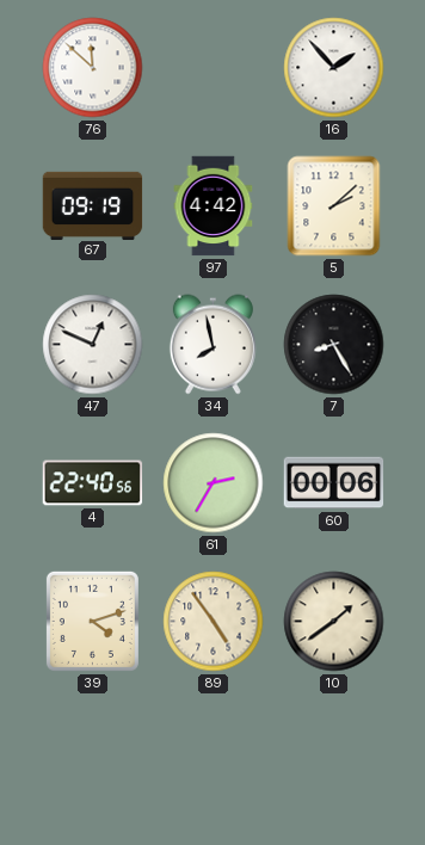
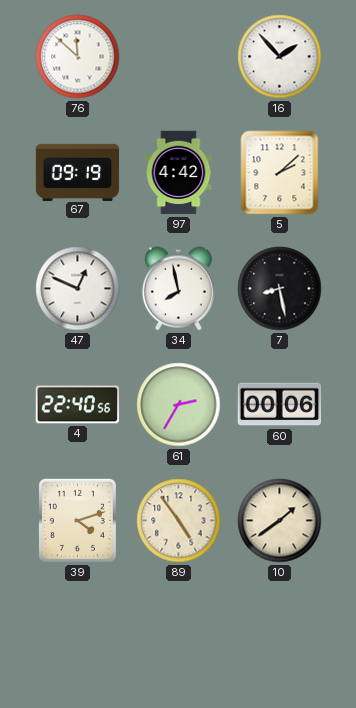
7: 8:25 -> 8:28 (280, 289)
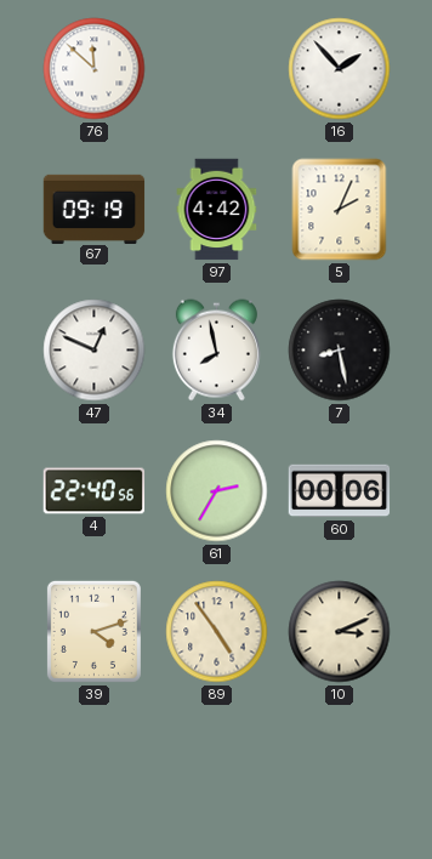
5: 2:08 -> 2:04 (340, 210)
10: 1:39 -> 3:11 (340, 632)
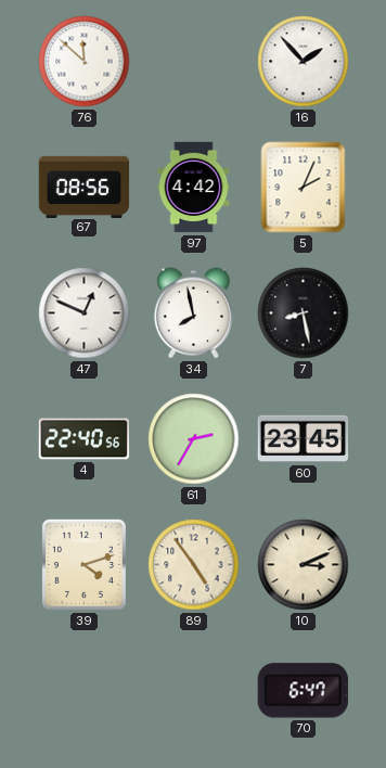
67: 09:19 -> 08:56 (85, 187)
60: 00:06 -> 23:45 (304, 439)
70: none -> 6:47 (303, 691)
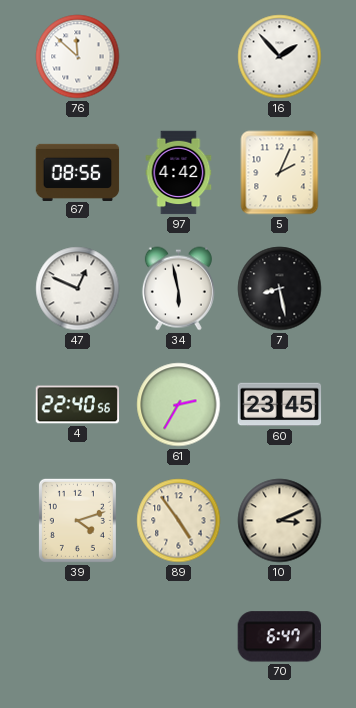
34: 7:58 -> 5:58 (178, 289)
